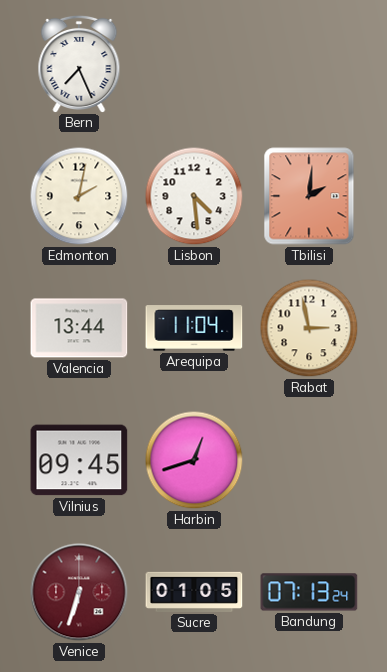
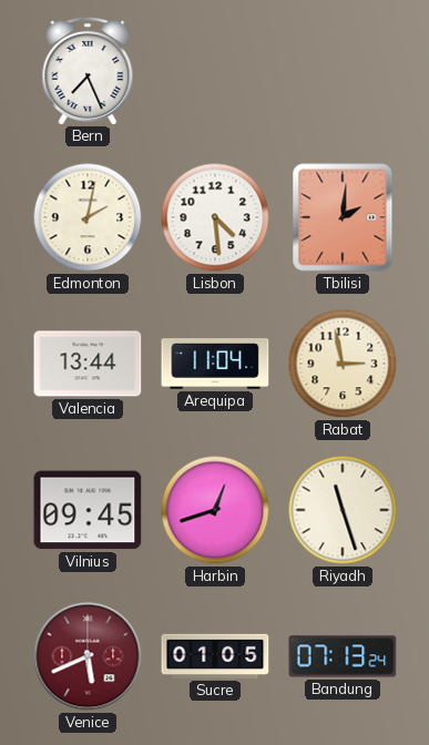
Riyadh: none -> 11:27 (343, 510)
Venice: 6:33 -> 5:41 (88, 656)
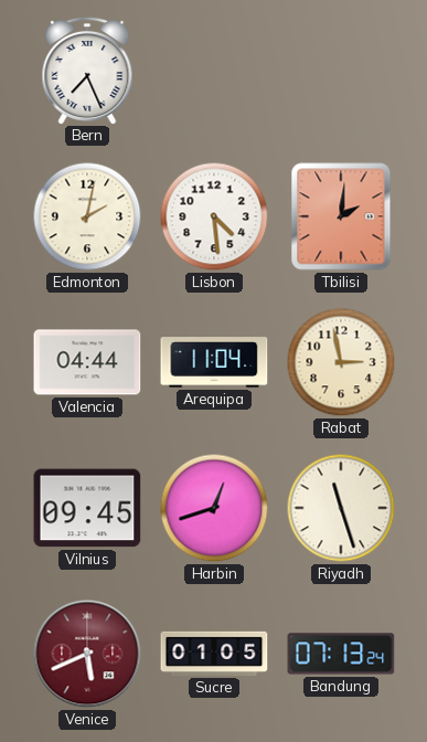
Valencia: 13:44 -> 04:44 (87, 362)
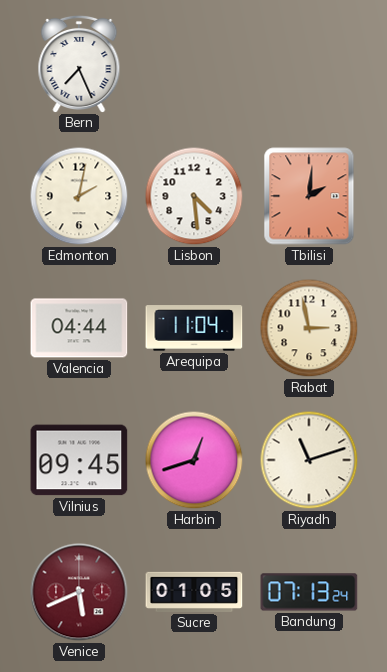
Riyadh: 11:27 -> 11:12 (309, 460)
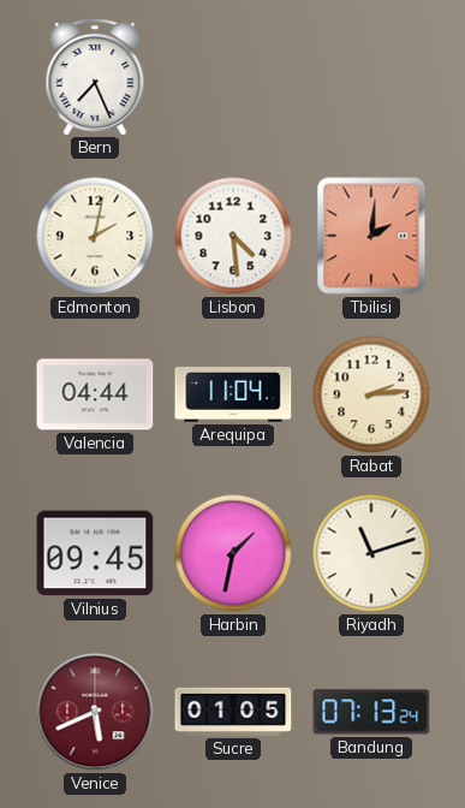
Rabat: 2:58 -> 2:14 (371, 394)
Harbin: 12:42 -> 1:32 (233, 553)
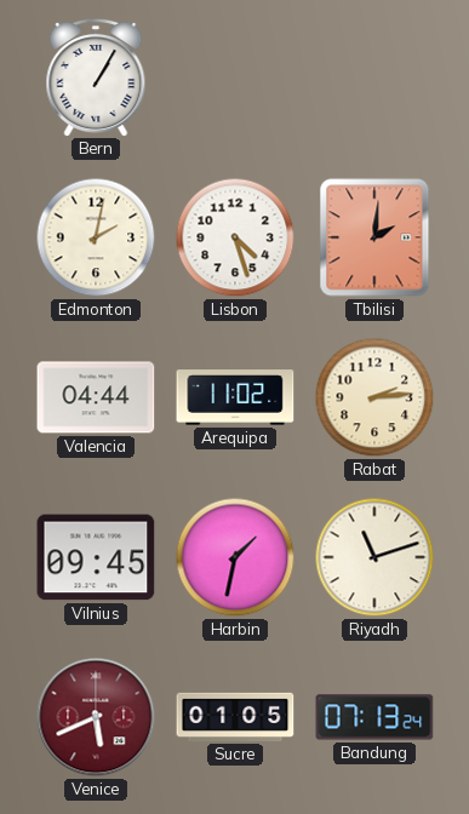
Bern: 7:26 -> 1:05 (96, 76)
Lisbon: 4:29 -> 4:27 (235, 237)
Arequipa: 11:04 -> 11:02 (235, 397)
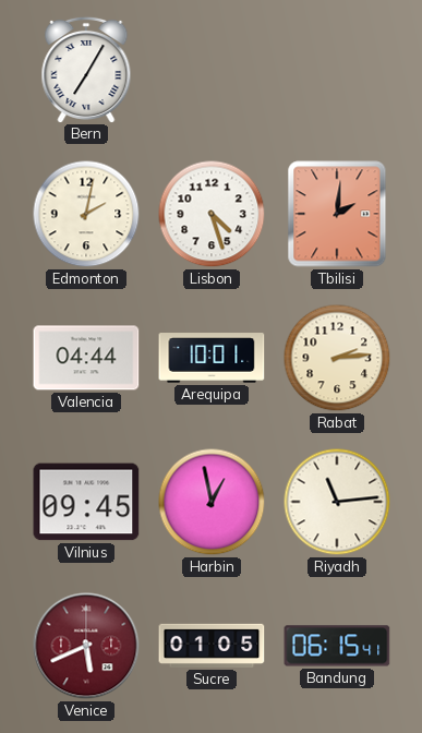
Bern: 1:05 -> 7:05 (86, 69)
Arequipa: 11:02 -> 10:01 (212, 358)
Harbin: 1:32 -> 12:58 (212, 502)
Riyadh: 11:12 -> 11:14 (337, 502)
Bandung: 07:13 -> 06:15 (337, 646)
